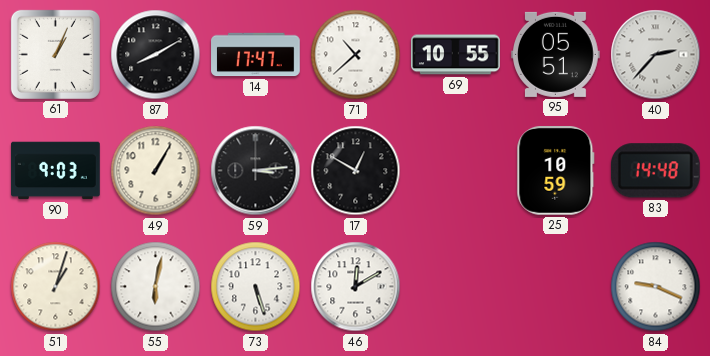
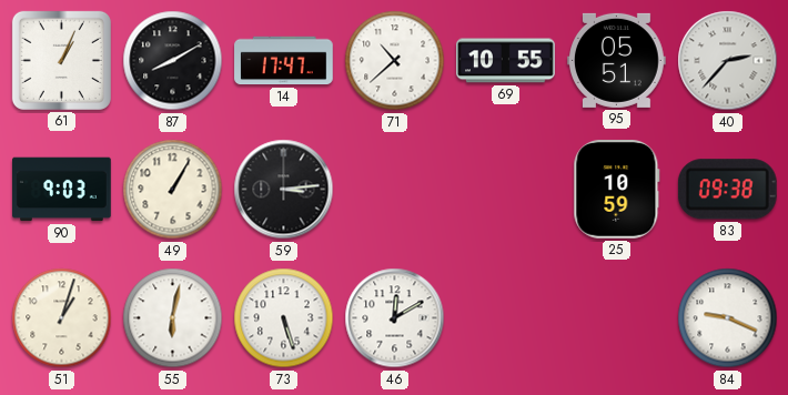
17: 12:50 -> none (356, 171)
83: 14:48 -> 09:38 (727, 190)
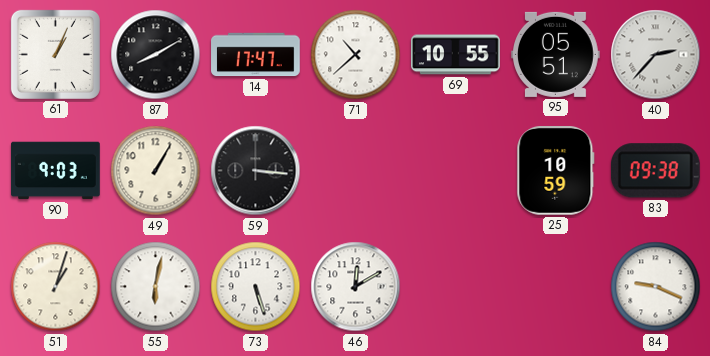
59: 3:14 -> 3:16 (256, 171)
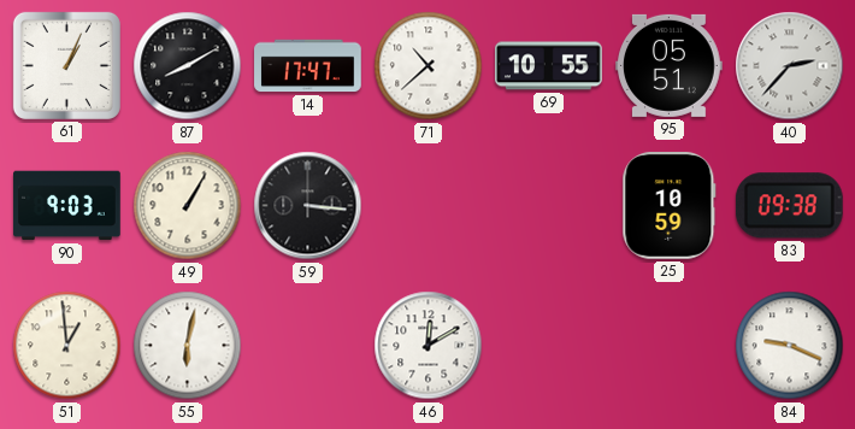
51: 1:03 -> 12:59 (67, 346)
73: 5:27 -> none (256, 287)
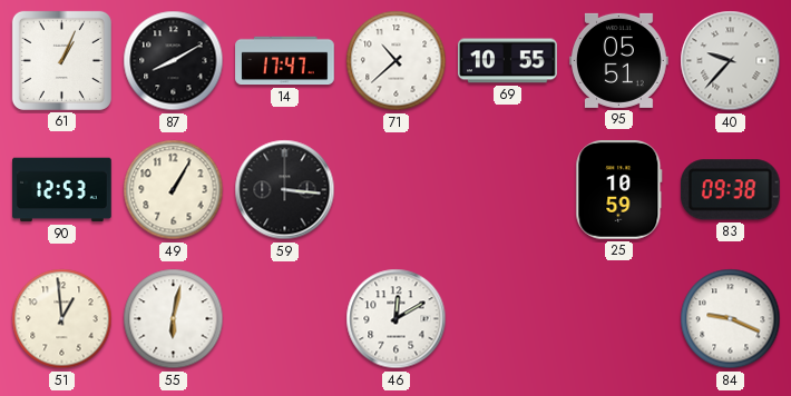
40: 2:37 -> 9:37 (731, 61)
90: 9:03 -> 12:53 (62, 190)
